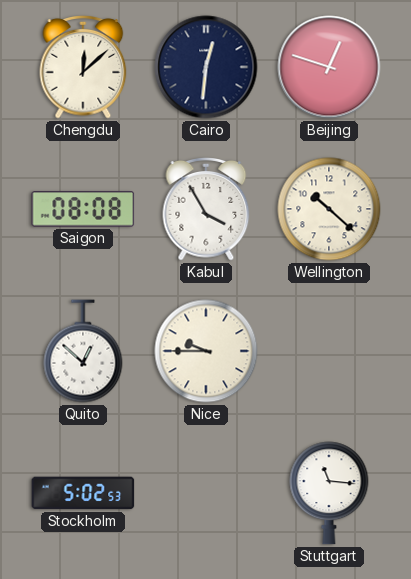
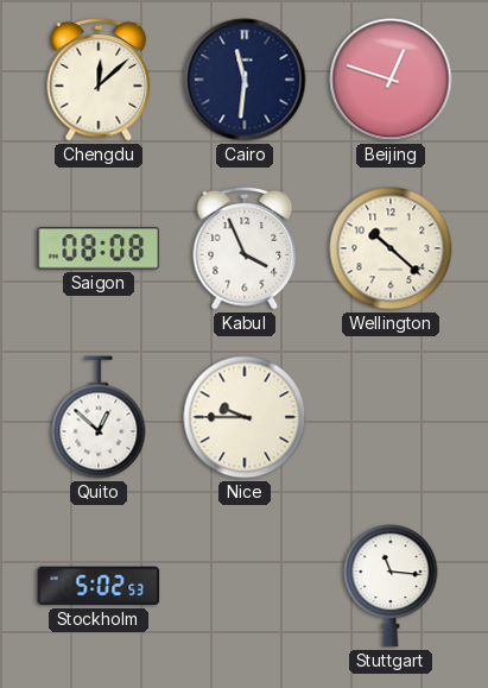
Cairo: 12:31 -> 11:31 (245, 80)
Kabul: 3:55 -> 3:56 (245, 250)
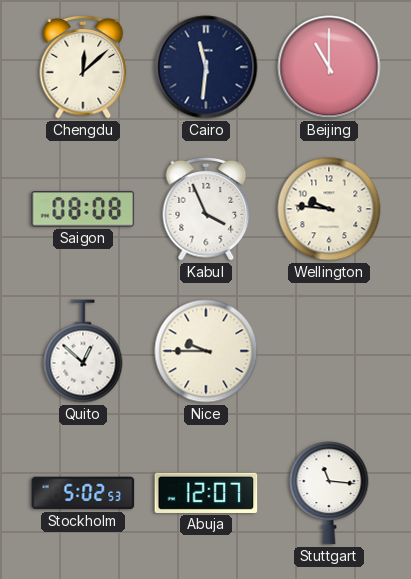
Beijing: 12:48 -> 11:00 (329, 67)
Wellington: 10:22 -> 9:46 (329, 209)
Abuja: none -> 12:07 (206, 493)
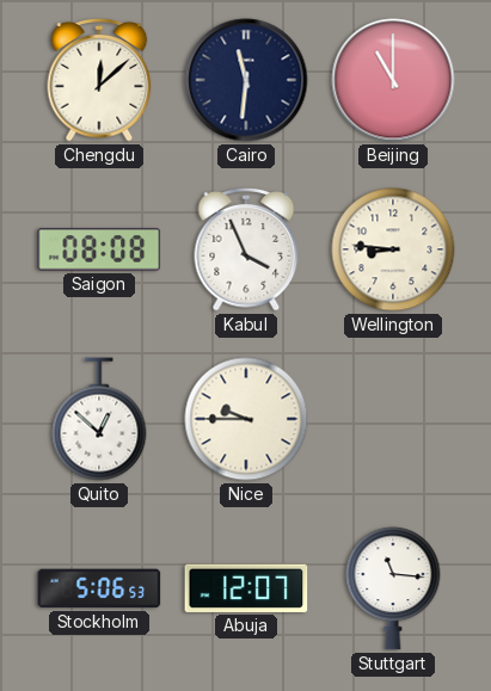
Wellington: 9:46 -> 8:46 (393, 249)
Stockholm: 5:02 -> 5:06 (99, 588)
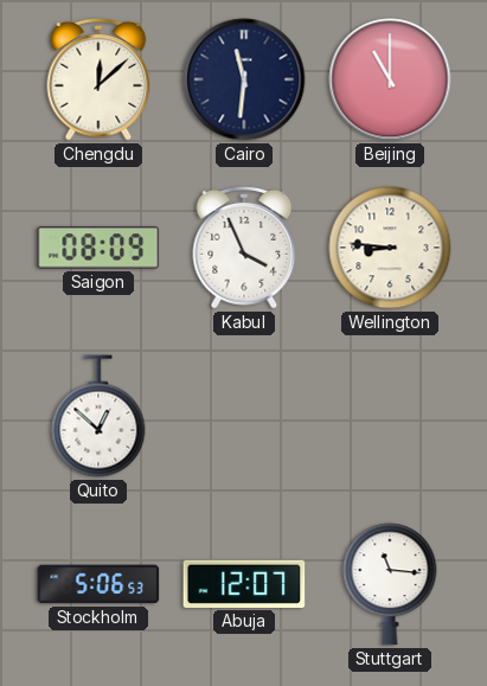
Saigon: 08:08 -> 08:09 (98, 248)
Nice: 9:45 -> none (246, 419)
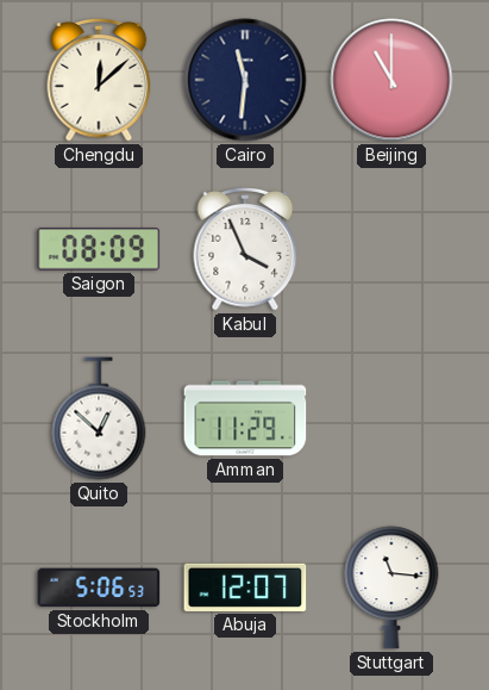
Wellington: 8:46 -> none (390, 248)
Amman: none -> 11:29 (245, 418)
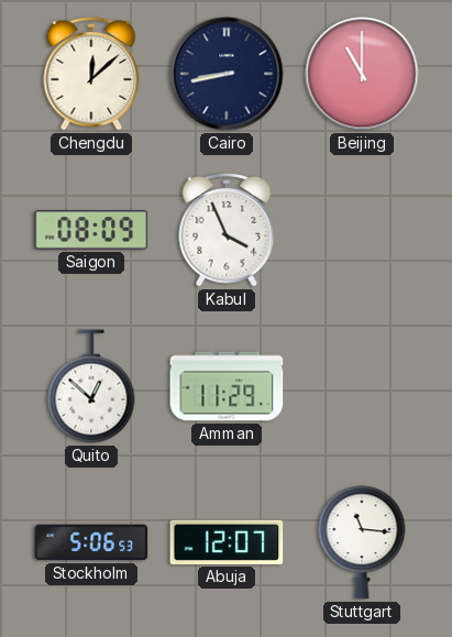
Cairo: 11:31 -> 8:43 (227, 74)
